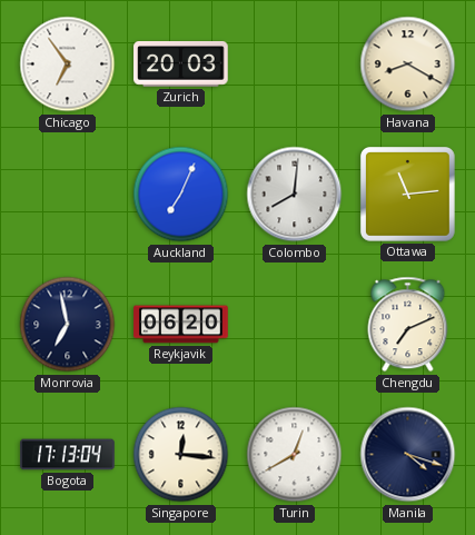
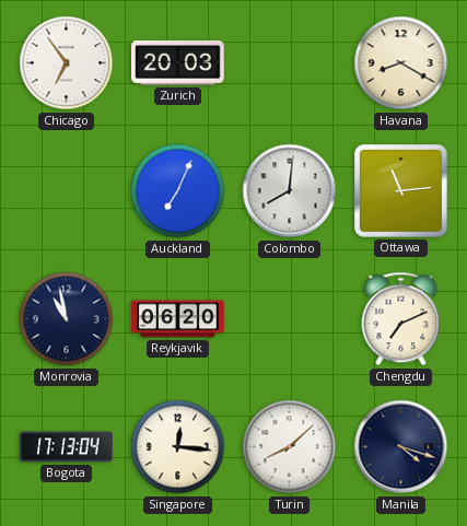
Monrovia: 6:58 -> 10:58 (67, 319)
Turin: 12:40 -> 8:08 (290, 447)
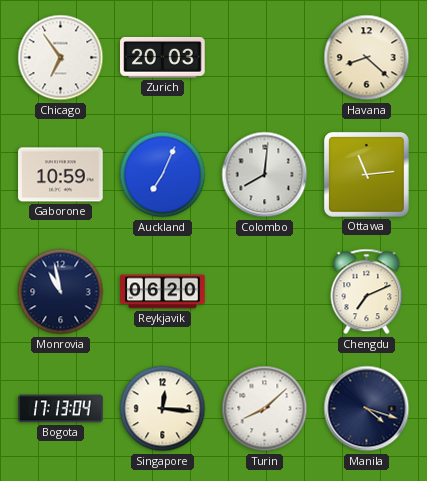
Havana: 8:20 -> 8:22 (367, 58)
Gaborone: none -> 10:59 (61, 175)
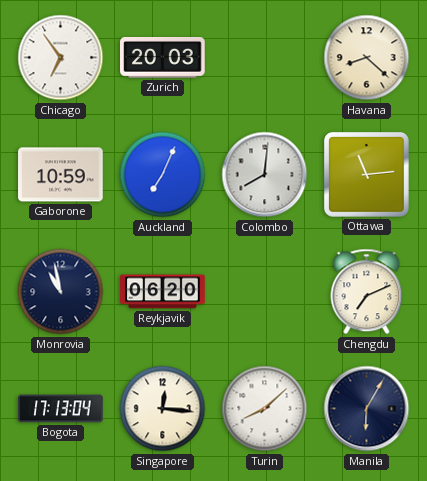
Manila: 4:18 -> 6:05 (367, 409)
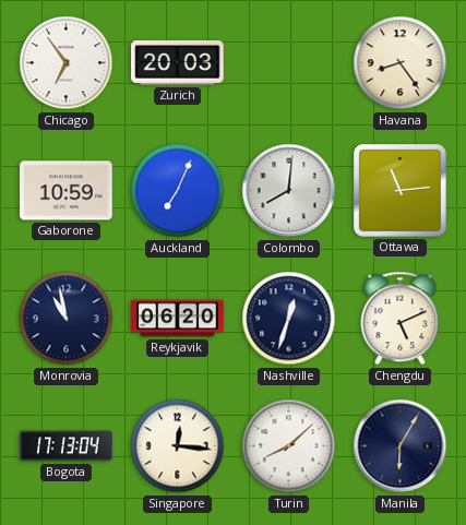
Havana: 8:22 -> 8:24 (401, 63)
Nashville: none -> 12:33 (289, 319)
Chengdu: 7:11 -> 5:11 (401, 319)
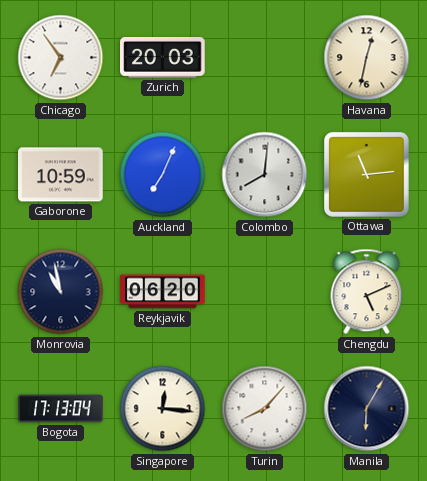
Havana: 8:24 -> 12:32 (367, 58)
Nashville: 12:33 -> none (289, 319)
Turin: 8:08 -> 8:07 (265, 409)
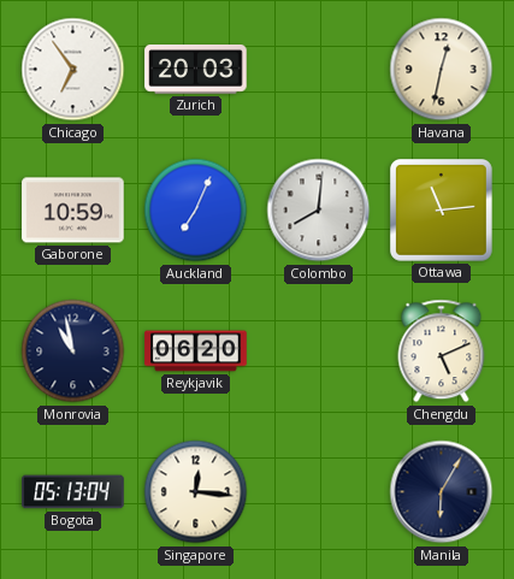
Bogota: 17:13 -> 05:13 (73, 492)
Turin: 8:07 -> none (265, 409)
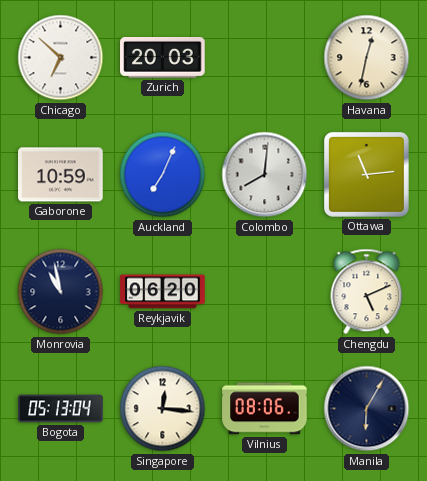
Chicago: 6:54 -> 6:52 (61, 58)
Vilnius: none -> 08:06 (265, 409)
